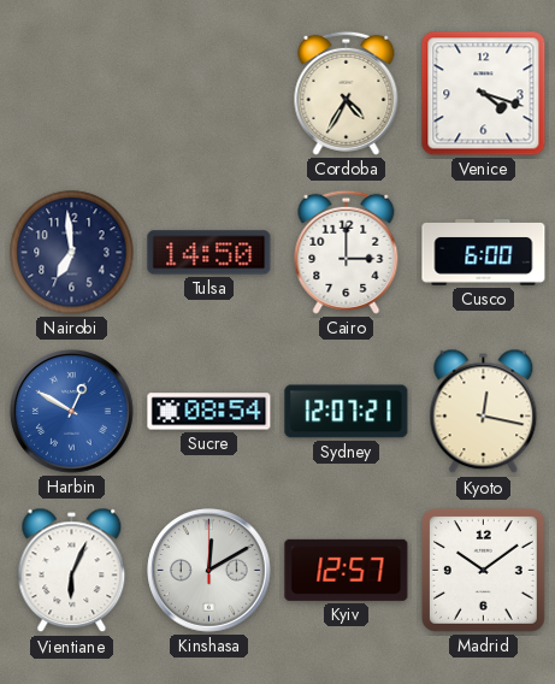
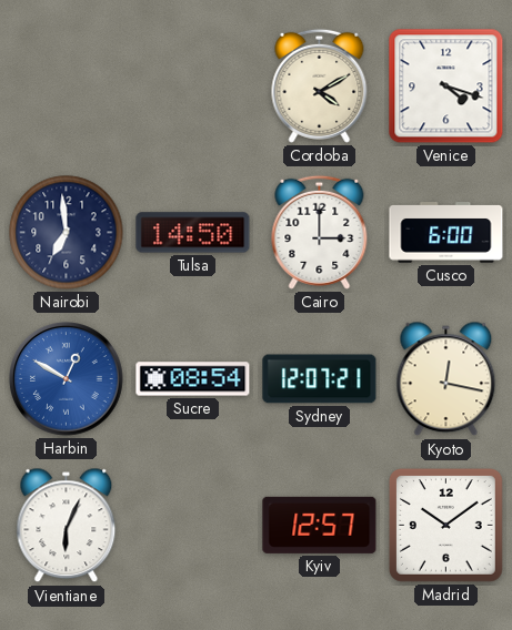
Cordoba: 4:35 -> 4:10 (320, 85)
Kinshasa: 12:10 -> none (209, 571)
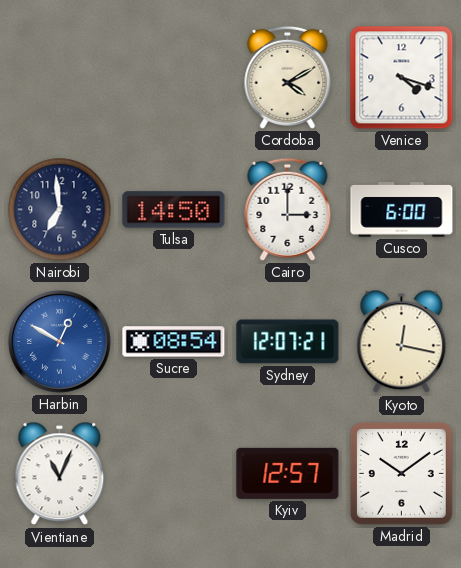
Vientiane: 6:04 -> 11:04 (60, 474)
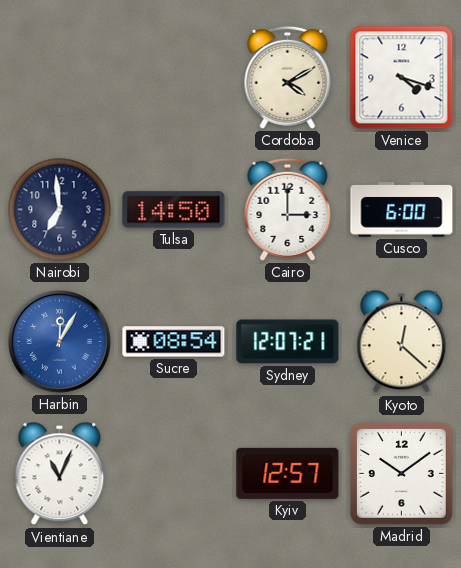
Harbin: 12:50 -> 12:05 (60, 342)
Kyoto: 12:17 -> 12:22 (402, 342)
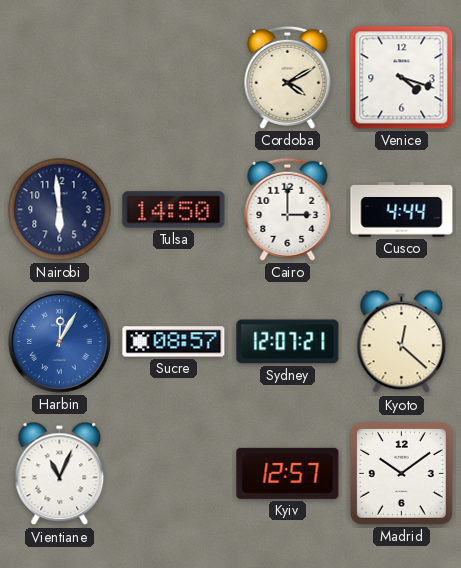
Nairobi: 6:59 -> 5:59 (60, 210)
Cusco: 6:00 -> 4:44 (402, 210)
Sucre: 08:54 -> 08:57 (174, 342)
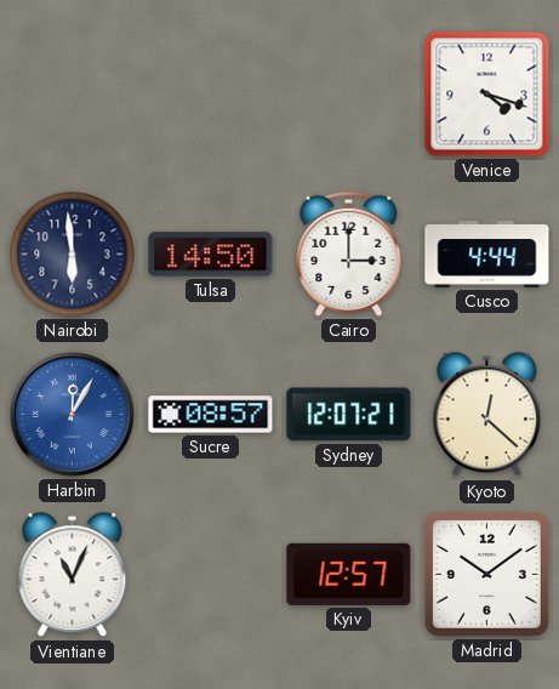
Cordoba: 4:10 -> none (288, 77)
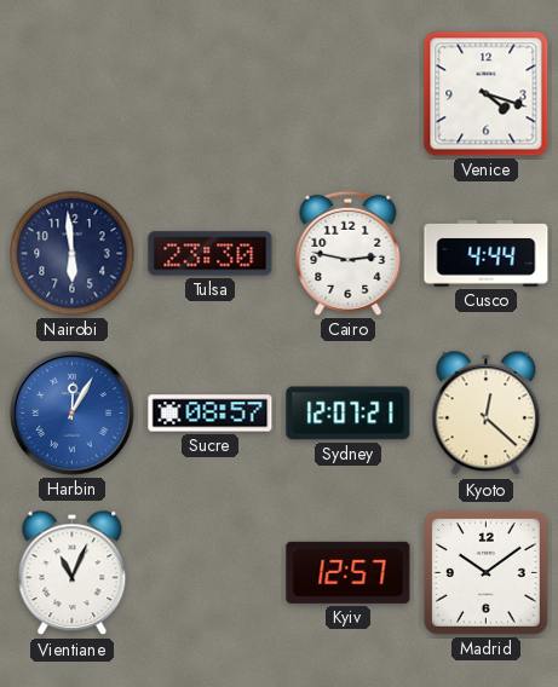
Tulsa: 14:50 -> 23:30 (211, 254)
Cairo: 3:00 -> 2:47 (349, 253)
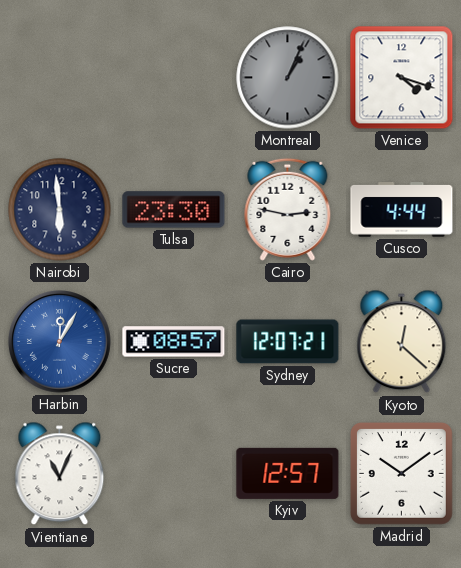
Montreal: none -> 1:04 (288, 78)
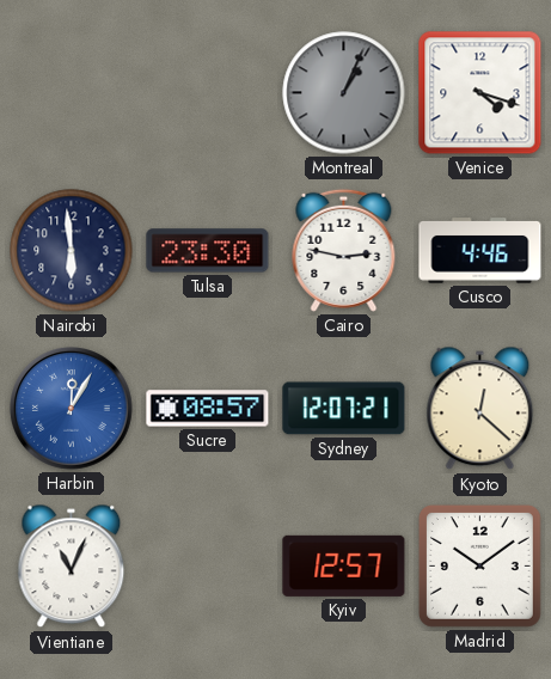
Cusco: 4:44 -> 4:46 (480, 251)
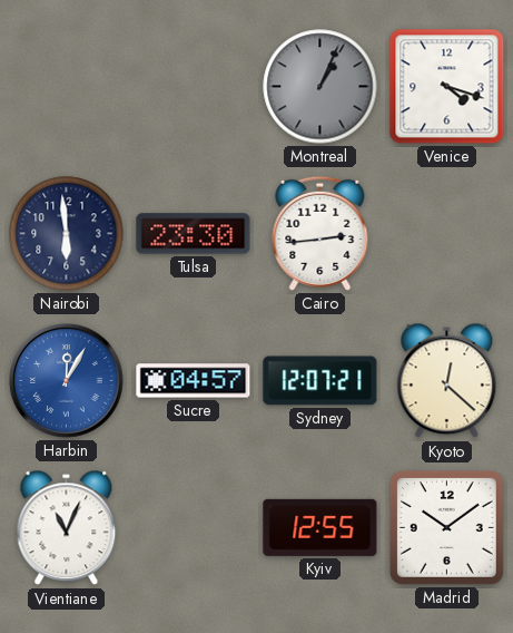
Cairo: 2:47 -> 2:44 (320, 233)
Cusco: 4:46 -> none (480, 251)
Sucre: 08:57 -> 04:57 (194, 381)
Kyiv: 12:57 -> 12:55 (320, 527)
